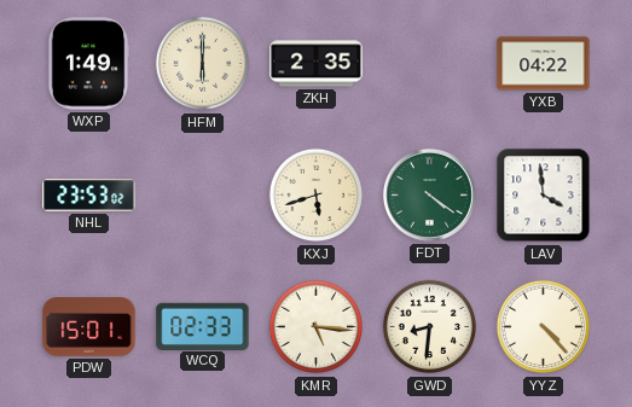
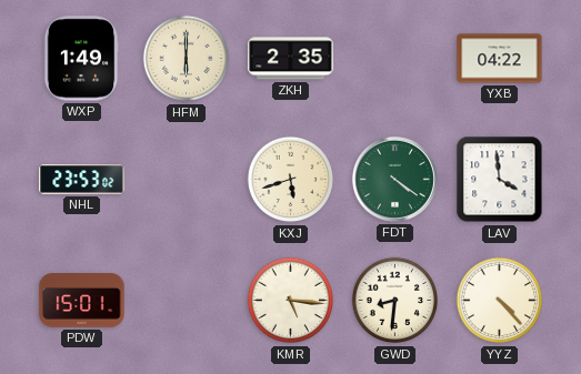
WCQ: 02:33 -> none (203, 326)
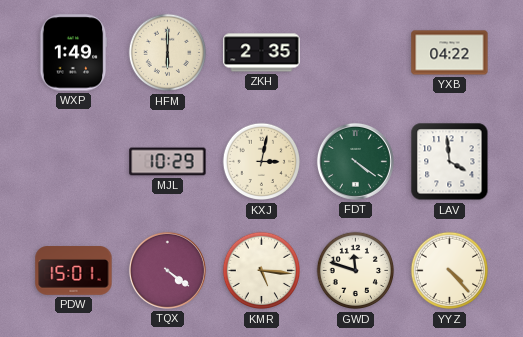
NHL: 23:53 -> none (82, 180)
MJL: none -> 10:29 (168, 162)
KXJ: 5:42 -> 3:02 (262, 162)
TQX: none -> 4:21 (167, 270)
GWD: 8:31 -> 11:48 (356, 271)
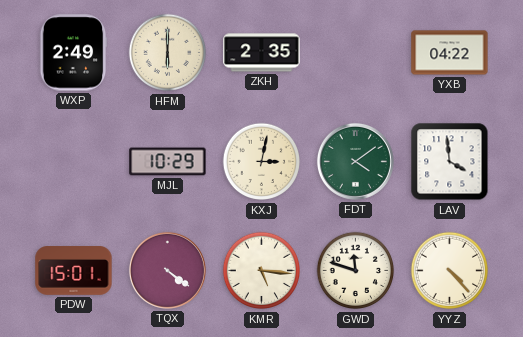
WXP: 1:49 -> 2:49 (73, 53)
FDT: 4:21 -> 4:09 (355, 161)
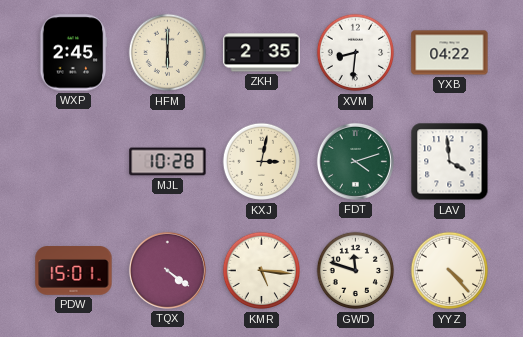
WXP: 2:49 -> 2:45 (73, 53)
XVM: none -> 8:31 (356, 53)
MJL: 10:29 -> 10:28 (168, 162)
FDT: 4:09 -> 4:12 (355, 161)
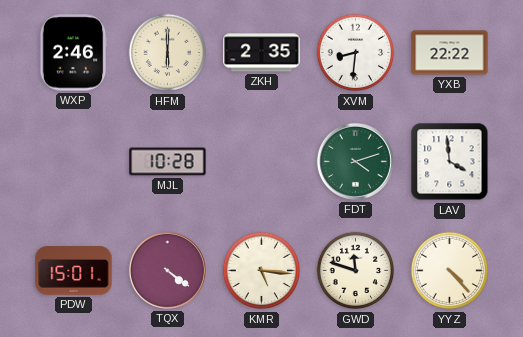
WXP: 2:45 -> 2:46 (73, 53)
YXB: 04:22 -> 22:22 (450, 53)
KXJ: 3:02 -> none (262, 162)
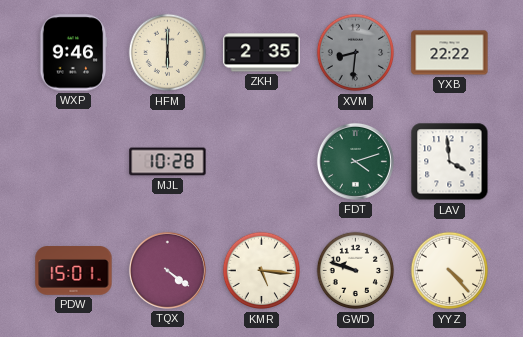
WXP: 2:46 -> 9:46 (73, 53)
XVM dial: white -> grey (356, 53)
GWD: 11:48 -> 9:48 (356, 271)
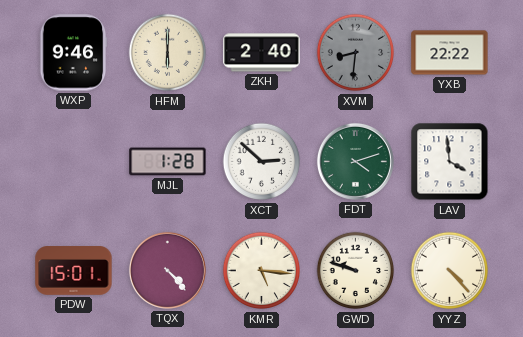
ZKH: 2:35 -> 2:40 (262, 53)
MJL: 10:28 -> 1:28 (168, 162)
XCT: none -> 2:52 (262, 162)
TQX: 4:21 -> 4:23 (167, 270)
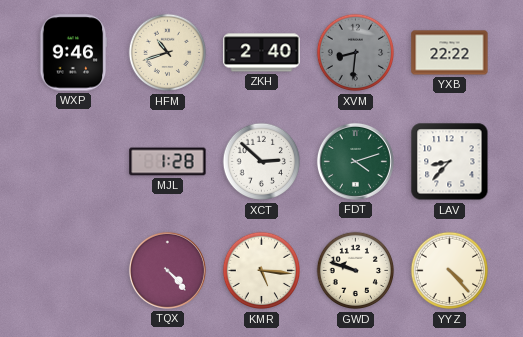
HFM: 6:00 -> 10:42 (168, 53)
LAV: 3:59 -> 8:37 (450, 162)
PDW: 15:01 -> none (74, 271)
